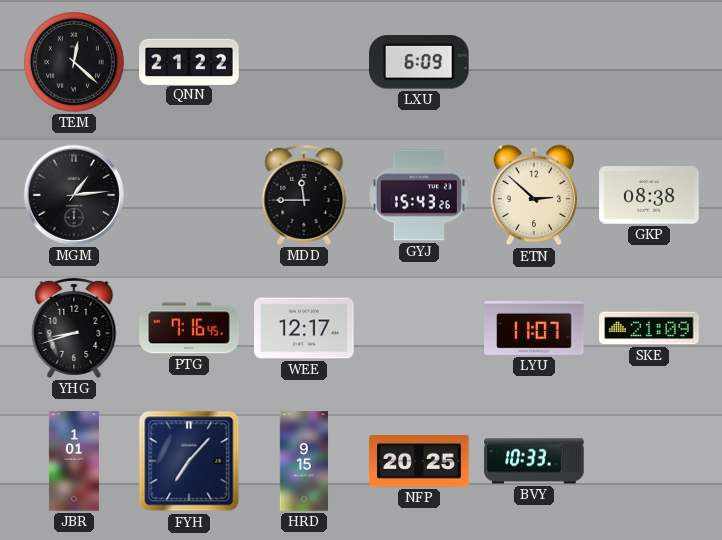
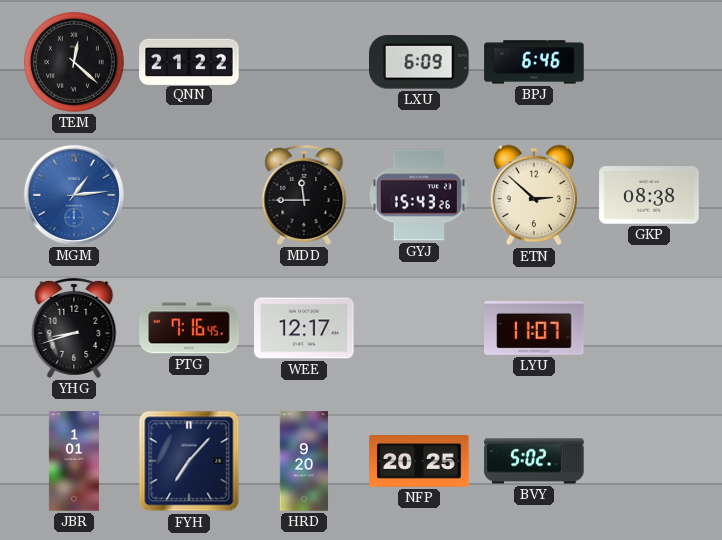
BPJ: none -> 6:46 (534, 62)
MGM dial: black -> blue (74, 195)
SKE: 21:09 -> none (649, 328)
HRD: 9:15 -> 9:20 (304, 461)
BVY: 10:33 -> 5:02 (534, 461)
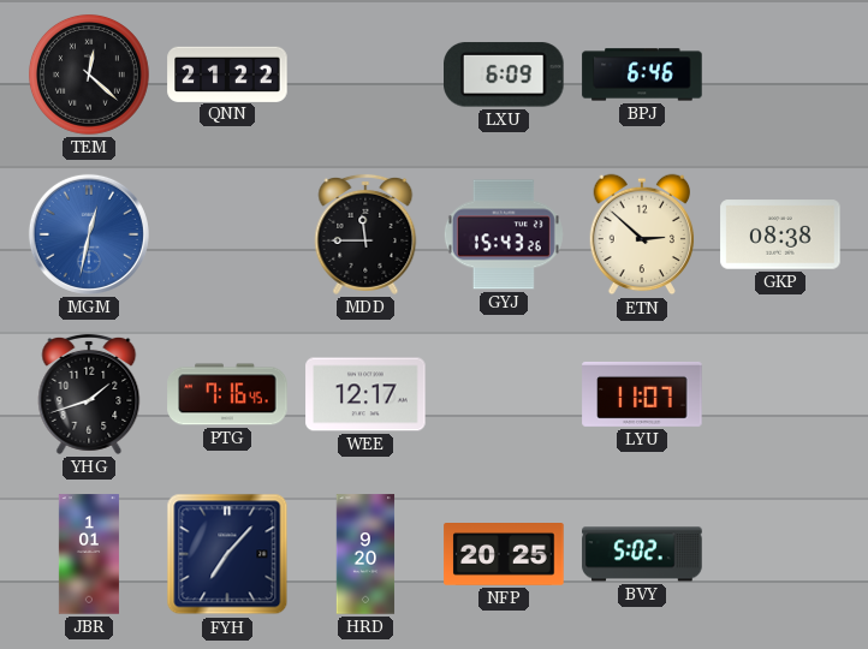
MGM: 1:14 -> 12:32 (89, 234)
YHG: 8:42 -> 1:42 (89, 394)
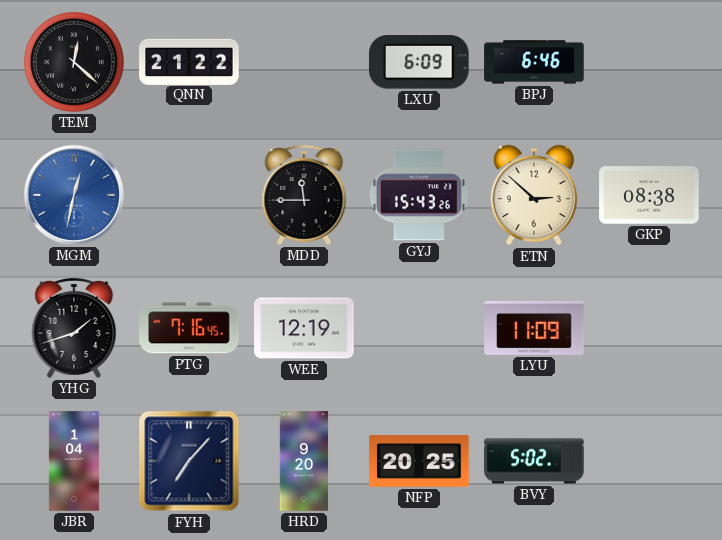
WEE: 12:17 -> 12:19 (304, 328)
LYU: 11:07 -> 11:09 (534, 328)
JBR: 1:01 -> 1:04 (74, 461)
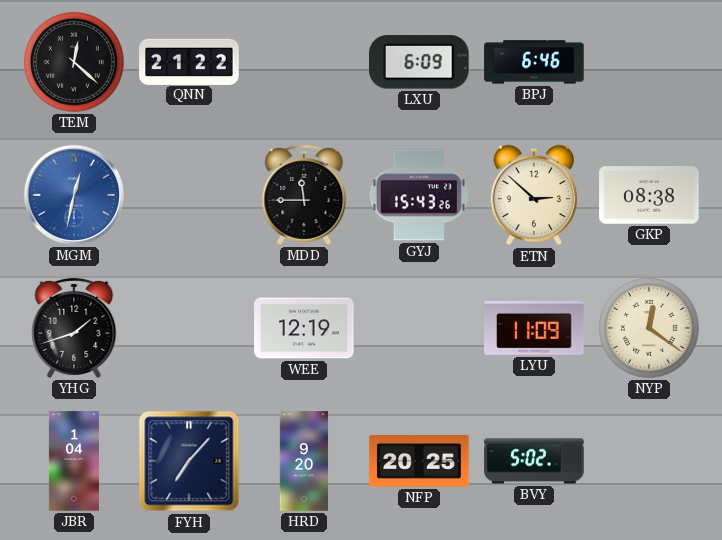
PTG: 7:16 -> none (189, 328)
NYP: none -> 12:21 (649, 328)
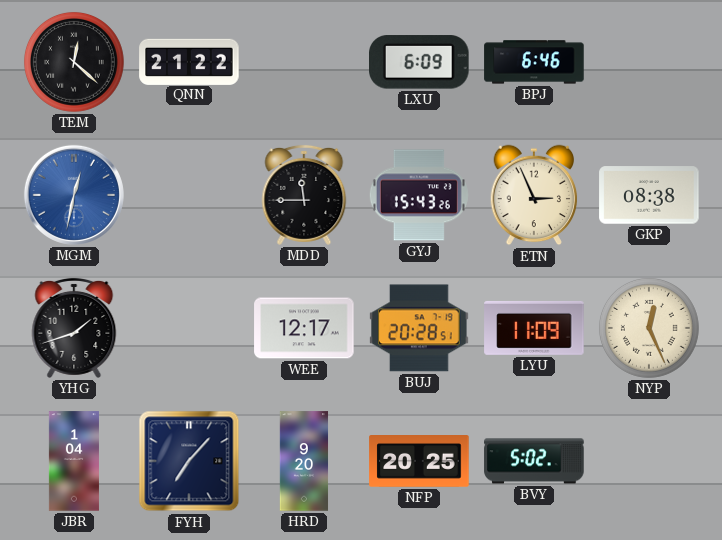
ETN: 2:52 -> 2:56 (534, 195)
WEE: 12:19 -> 12:17 (304, 328)
BUJ: none -> 20:28 (419, 328)
NYP: 12:21 -> 12:26 (649, 328)
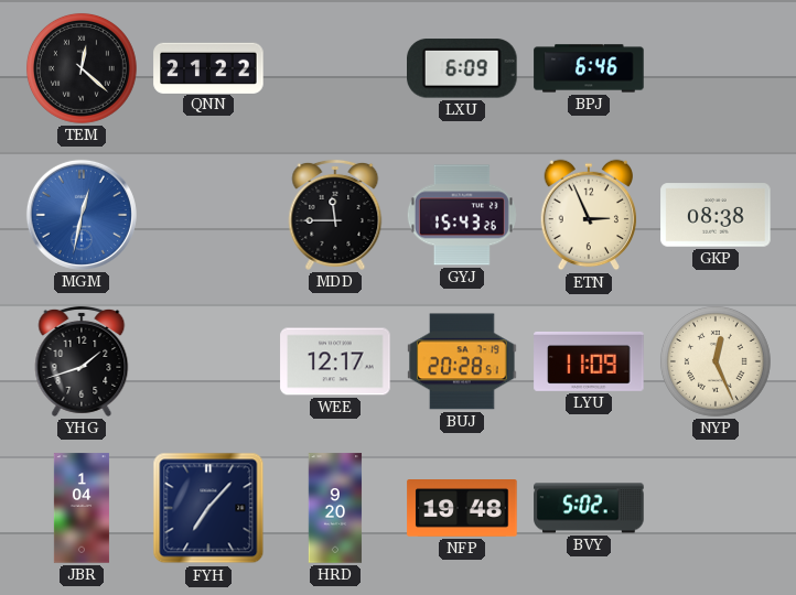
NFP: 20:25 -> 19:48 (462, 509)
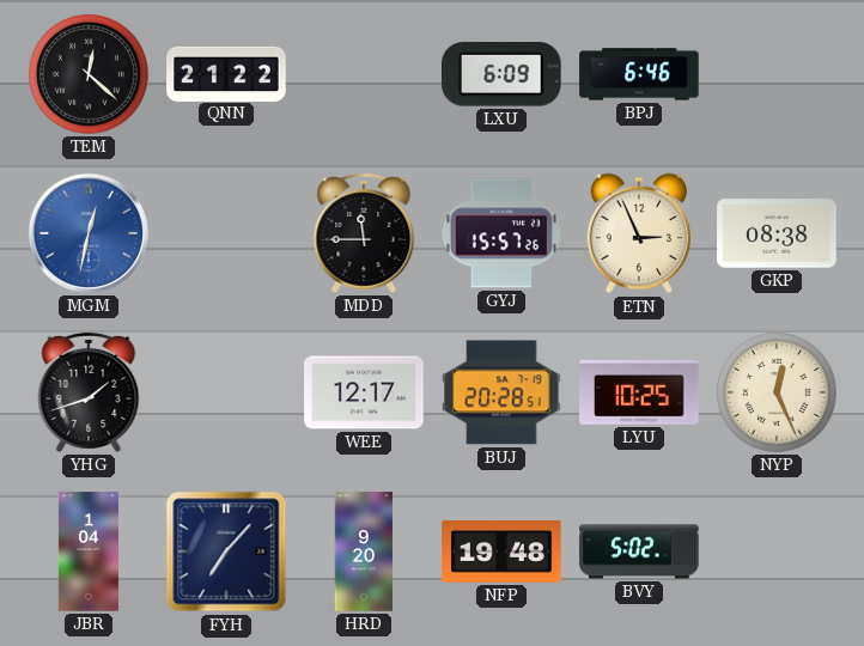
GYJ: 15:43 -> 15:57 (501, 233)
LYU: 11:09 -> 10:25 (639, 392)
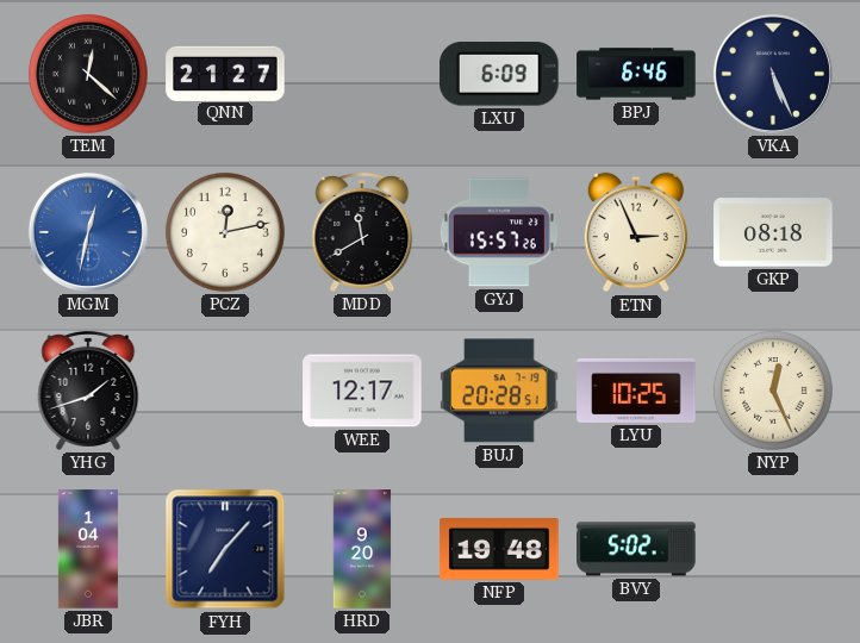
QNN: 21:22 -> 21:27 (225, 73)
VKA: none -> 5:26 (773, 74)
PCZ: none -> 12:13 (225, 232)
MDD: 11:45 -> 11:40 (362, 232)
GKP: 08:38 -> 08:18 (773, 232)
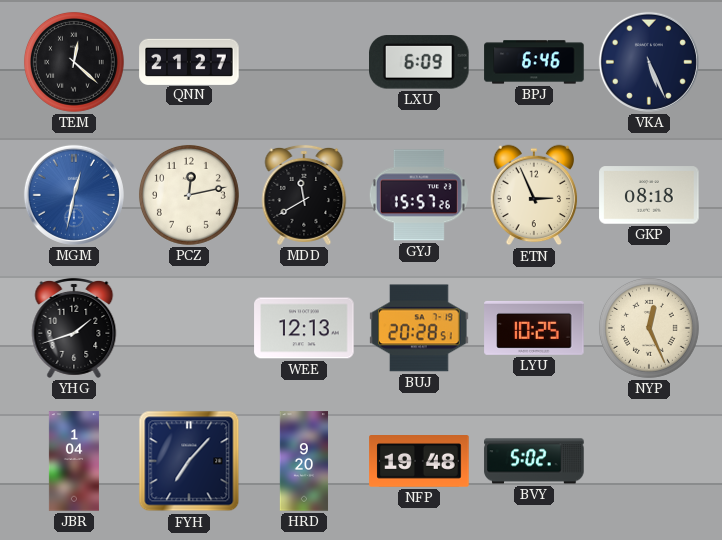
WEE: 12:17 -> 12:13 (304, 328)
